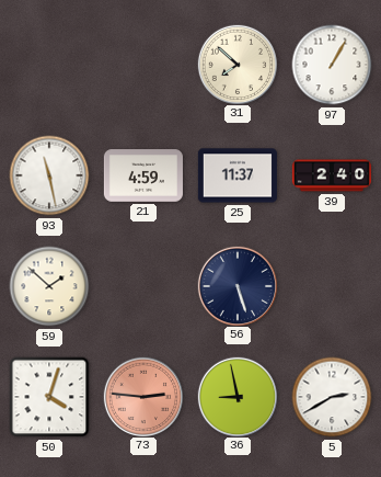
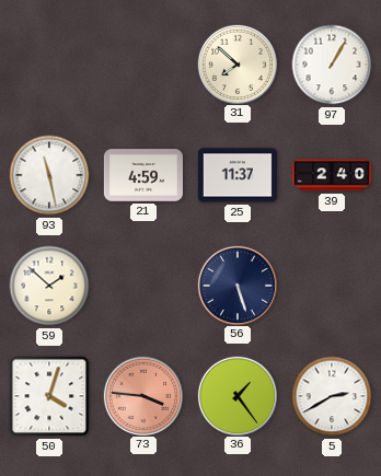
73: 2:46 -> 3:46 (142, 395)
36: 8:58 -> 1:24 (236, 395)
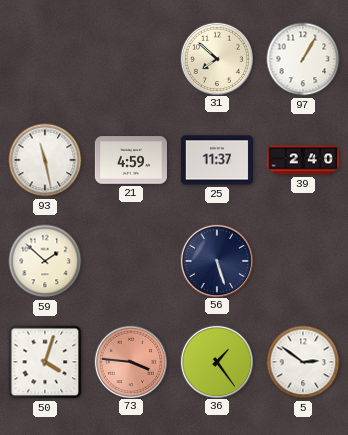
5: 2:40 -> 2:51 (303, 362)
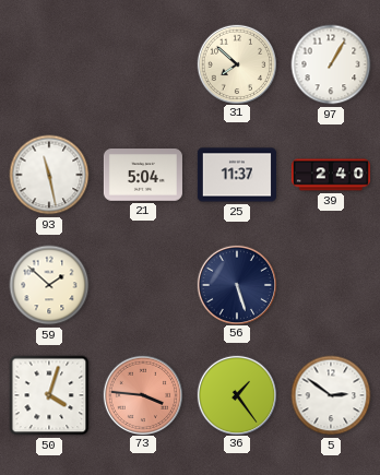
21: 4:59 -> 5:04 (143, 175)
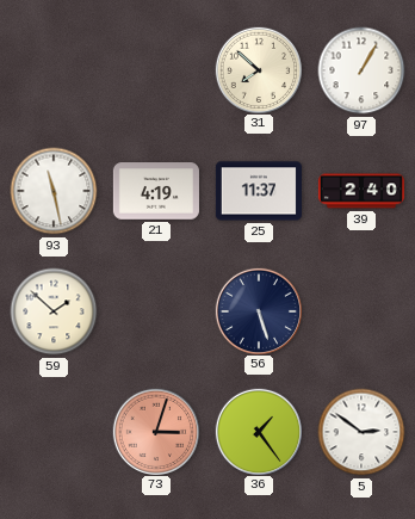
21: 5:04 -> 4:19 (156, 191)
50: 4:03 -> none (49, 395)
73: 3:46 -> 3:03 (155, 431)
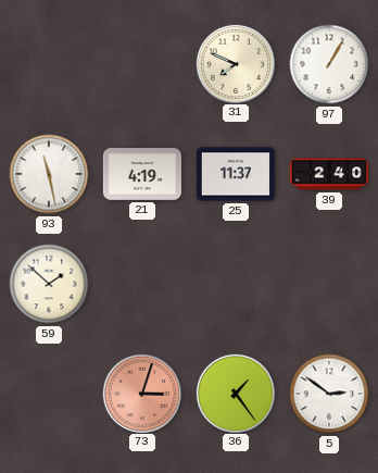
31: 7:52 -> 7:49 (235, 63)
56: 5:27 -> none (258, 310)
